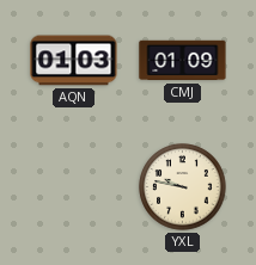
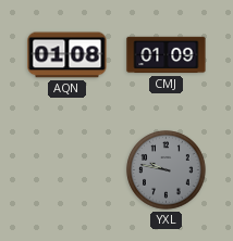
AQN: 01:03 -> 01:08 (68, 55)
YXL dial: cream -> grey (167, 170)
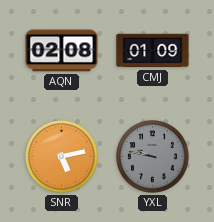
AQN: 01:08 -> 02:08 (62, 51)
SNR: none -> 5:13 (62, 157)
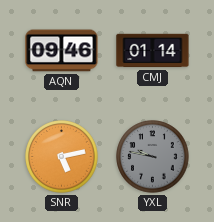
AQN: 02:08 -> 09:46 (62, 51)
CMJ: 01:09 -> 01:14 (153, 51)
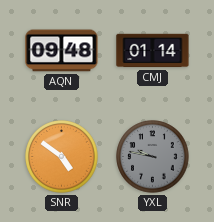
AQN: 09:46 -> 09:48 (62, 51)
SNR: 5:13 -> 4:51 (62, 157)
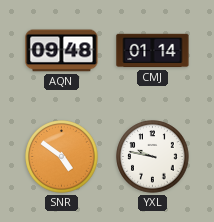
YXL dial: grey -> white (153, 157)
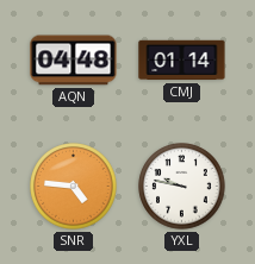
AQN: 09:48 -> 04:48 (74, 61)
SNR: 4:51 -> 4:46 (74, 187)
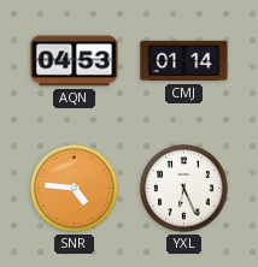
AQN: 04:48 -> 04:53 (75, 61)
YXL: 9:47 -> 6:26 (184, 189)
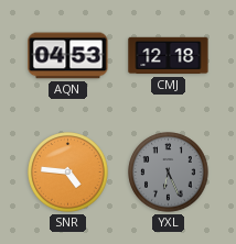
CMJ: 01:14 -> 12:18 (169, 56)
YXL dial: white -> grey (169, 173)
